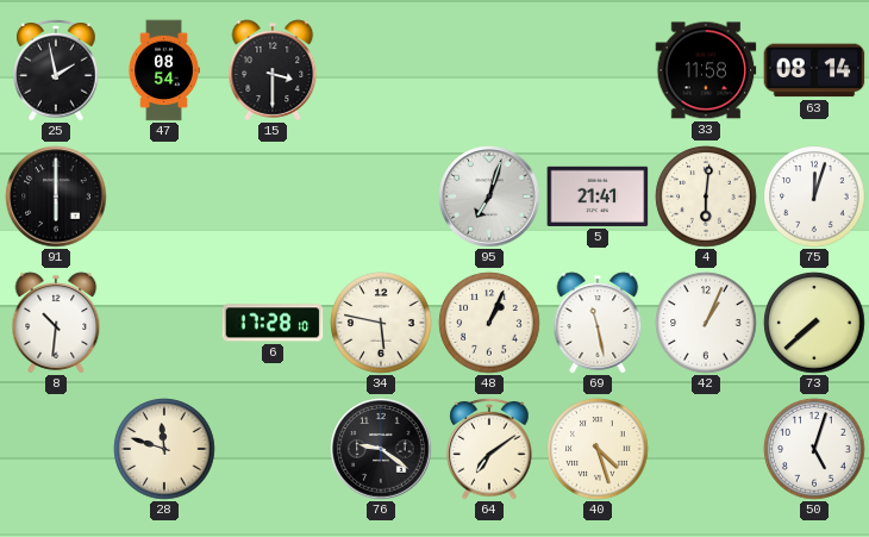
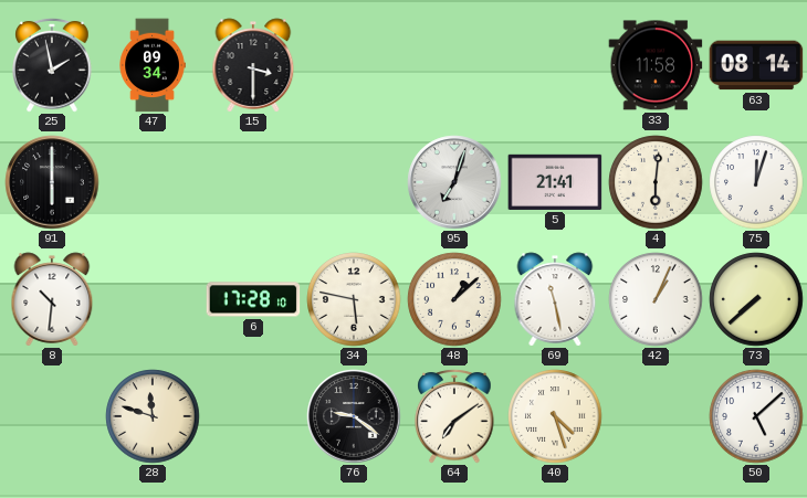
47: 08:54 -> 09:34 (153, 65)
48: 1:04 -> 1:08 (454, 299)
50: 5:03 -> 5:08 (756, 416)
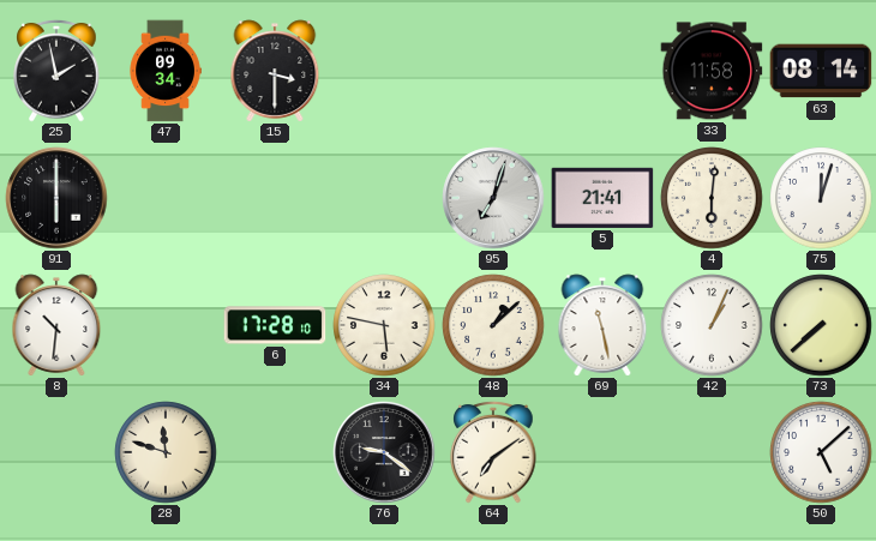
40: 4:27 -> none (555, 416)
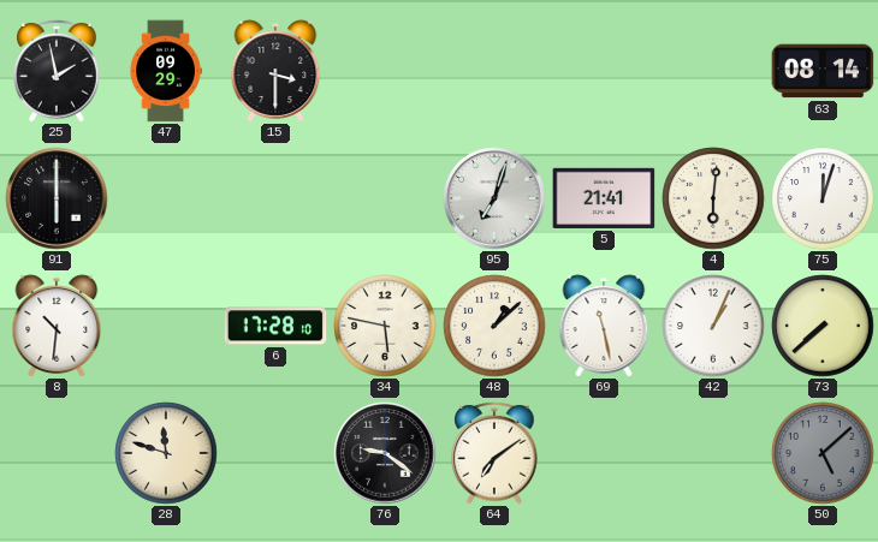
47: 09:34 -> 09:29 (166, 71)
33: 11:58 -> none (712, 71)
50 dial: white -> grey (823, 453)
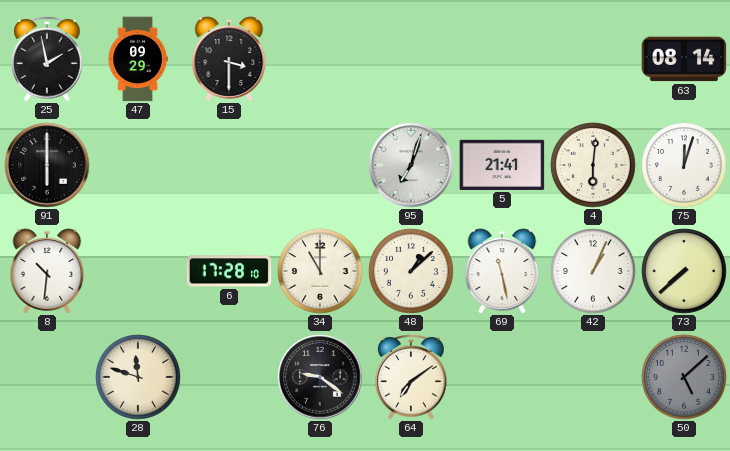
34: 5:47 -> 11:00 (320, 271)
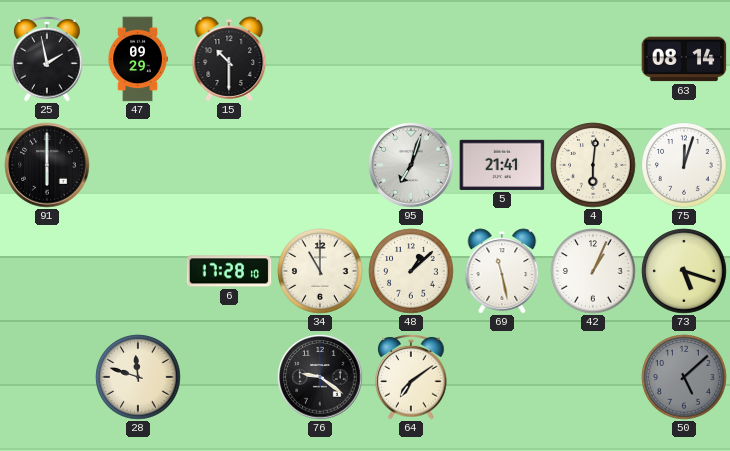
15: 3:30 -> 10:30 (229, 59)
8: 10:31 -> none (47, 271)
73: 7:38 -> 5:18 (684, 271)
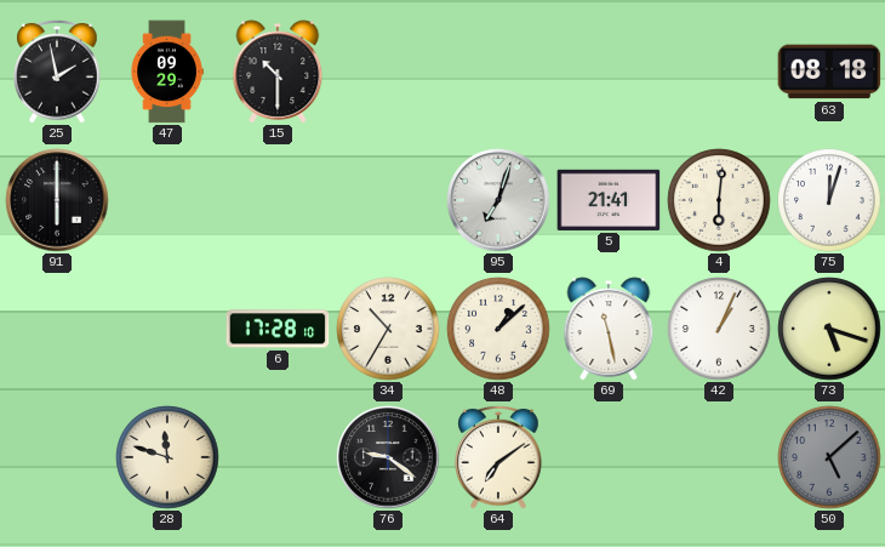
63: 08:14 -> 08:18 (829, 72)
34: 11:00 -> 10:35 (388, 329)
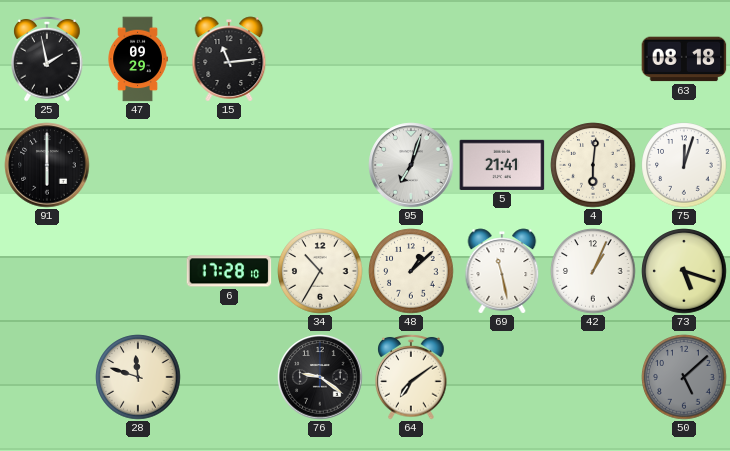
15: 10:30 -> 11:14 (229, 59)
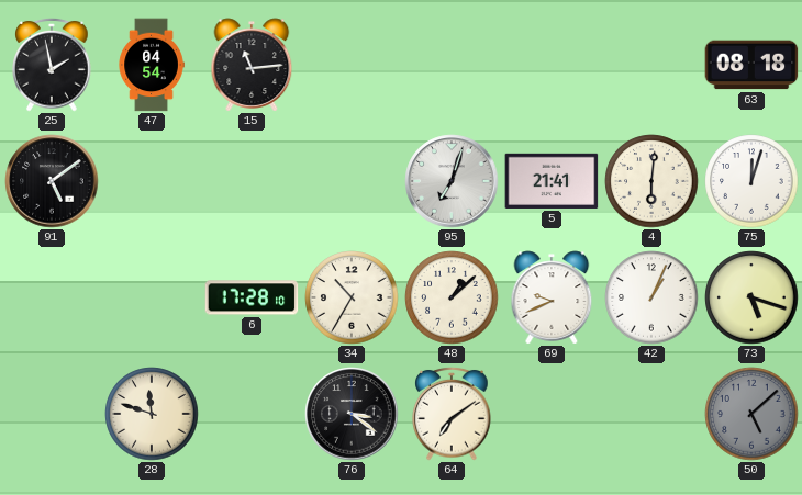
47: 09:29 -> 04:54 (152, 65)
91: 6:00 -> 5:09 (52, 181)
69: 11:28 -> 9:41 (552, 297)
76: 9:21 -> 3:21 (352, 414)
